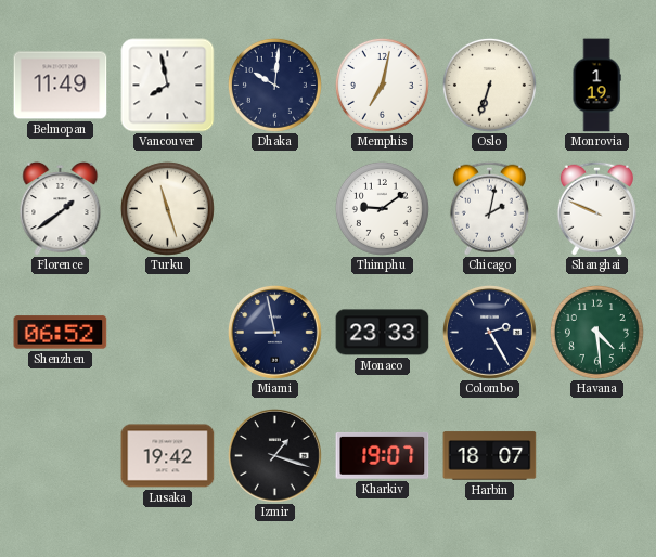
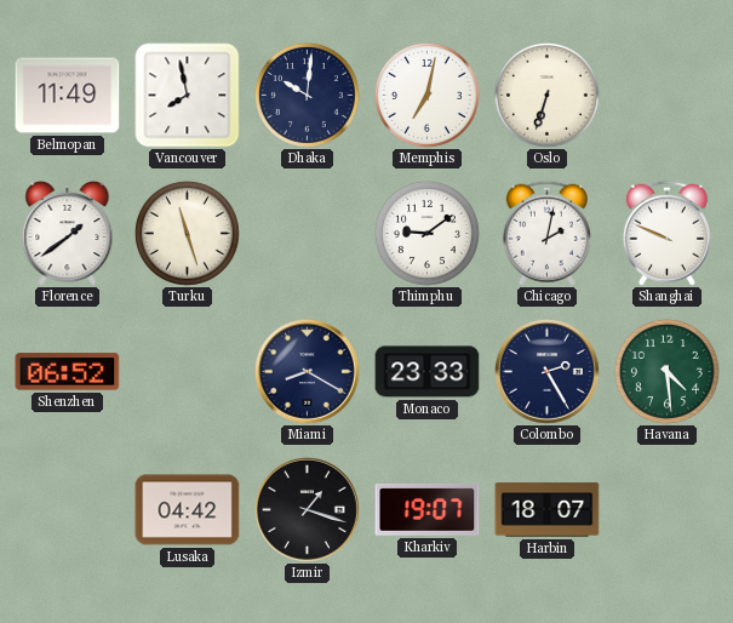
Monrovia: 1:19 -> none (596, 86)
Miami: 8:58 -> 8:20 (307, 371)
Lusaka: 19:42 -> 04:42 (188, 510)
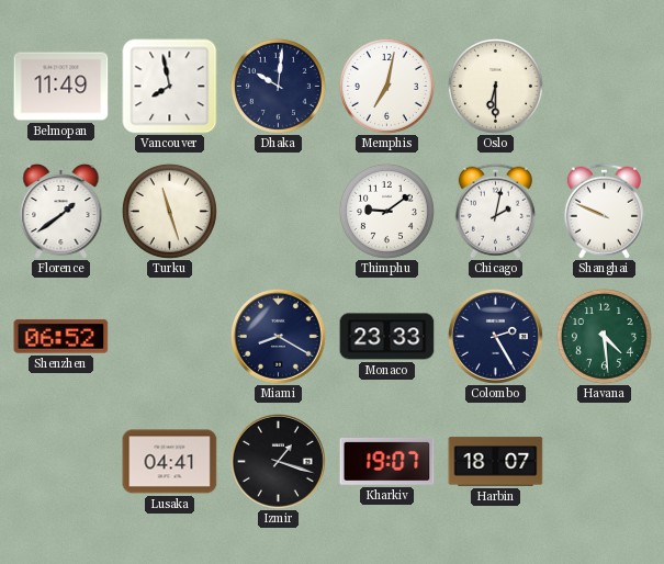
Oslo: 6:33 -> 6:30 (495, 86)
Lusaka: 04:42 -> 04:41 (170, 462)
